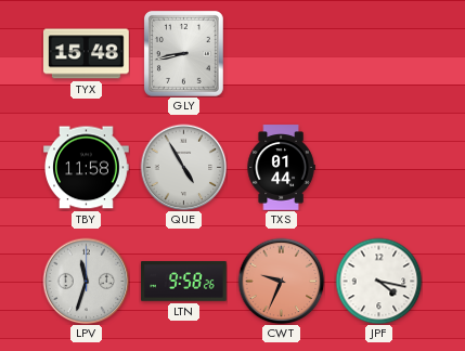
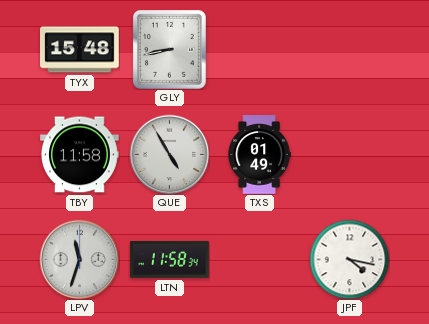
TXS: 01:44 -> 01:49 (259, 155)
LTN: 9:58 -> 11:58 (170, 260)
CWT: 9:34 -> none (281, 281)
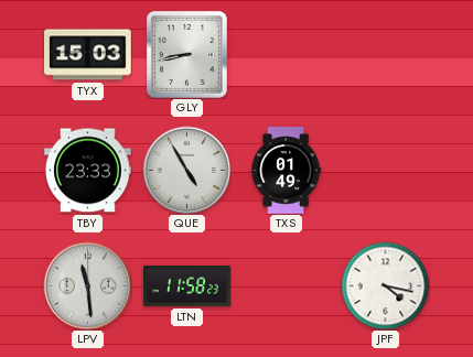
TYX: 15:48 -> 15:03 (88, 55)
TBY: 11:58 -> 23:33 (88, 171)
LPV: 11:33 -> 11:29 (87, 285)
LTN: 11:58:34 -> 11:58:23 (187, 286)
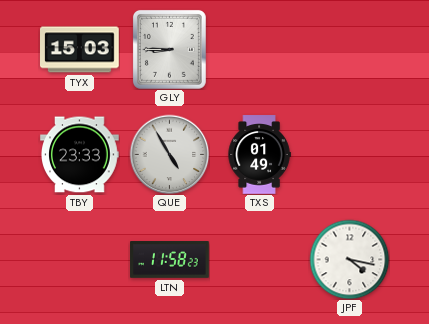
GLY: 8:43 -> 8:45 (169, 49)
LPV: 11:29 -> none (87, 285)
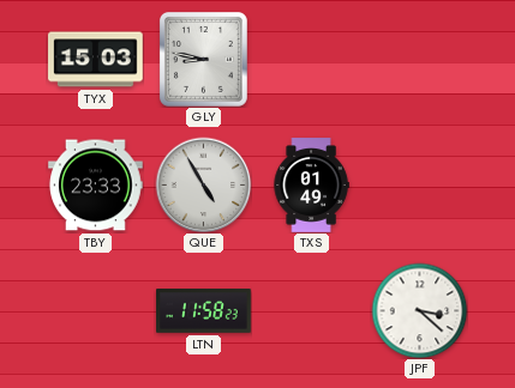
GLY: 8:45 -> 8:47 (203, 59)
JPF: 4:17 -> 3:22 (419, 310)
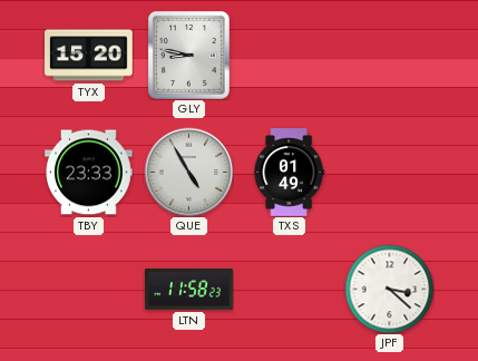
TYX: 15:03 -> 15:20 (89, 56)
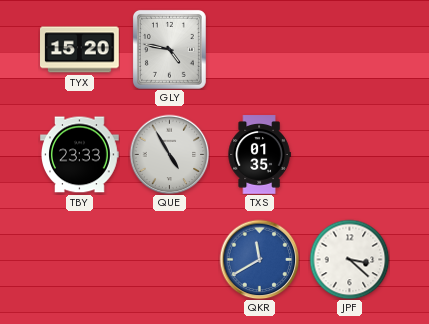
GLY: 8:47 -> 4:47 (169, 49)
TXS: 01:49 -> 01:35 (259, 155)
LTN: 11:58 -> none (189, 290)
QKR: none -> 11:40 (259, 259)
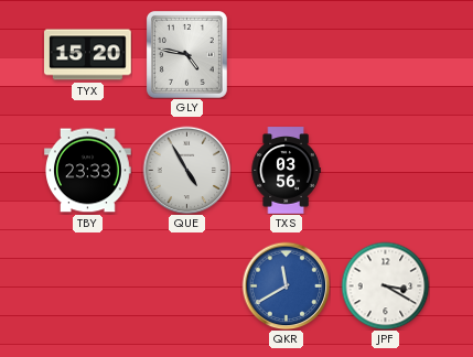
TXS: 01:35 -> 03:56 (286, 171)
JPF: 3:22 -> 3:20 (385, 285)
